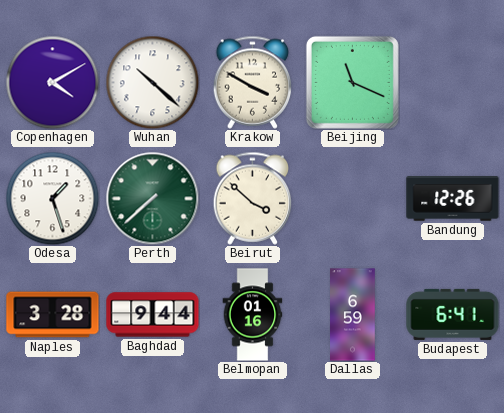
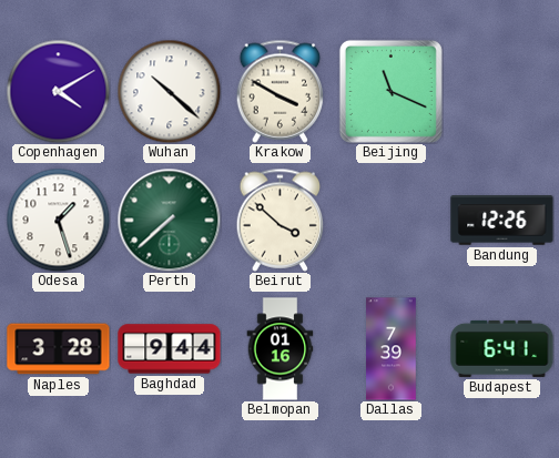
Dallas: 6:59 -> 7:39 (392, 349)
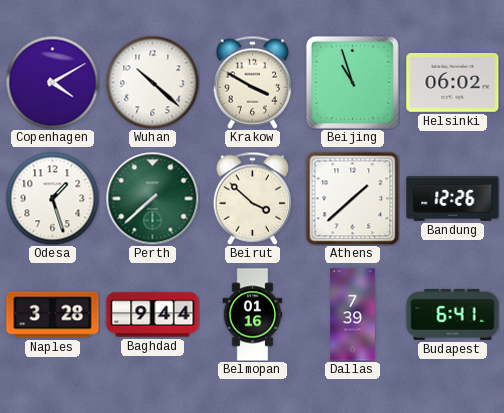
Beijing: 11:19 -> 10:57 (352, 82)
Helsinki: none -> 06:02 (453, 82)
Athens: none -> 1:38 (352, 198)
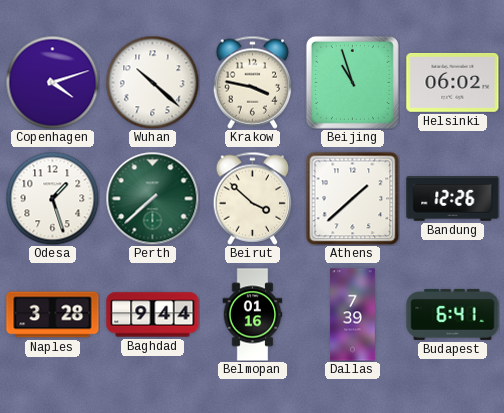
Copenhagen: 4:10 -> 4:12 (52, 82)
Krakow: 3:50 -> 3:47 (253, 82)
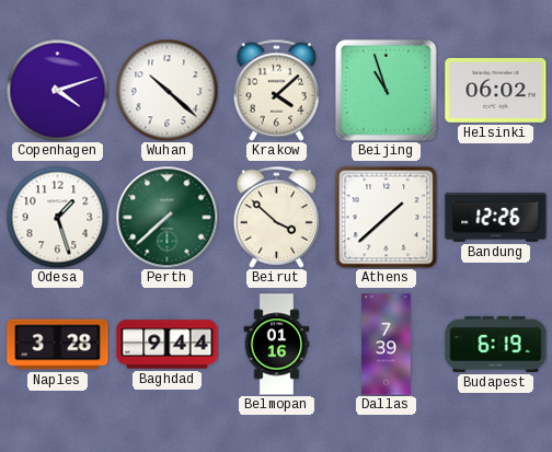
Krakow: 3:47 -> 4:08 (277, 90)
Budapest: 6:41 -> 6:19 (496, 344)
